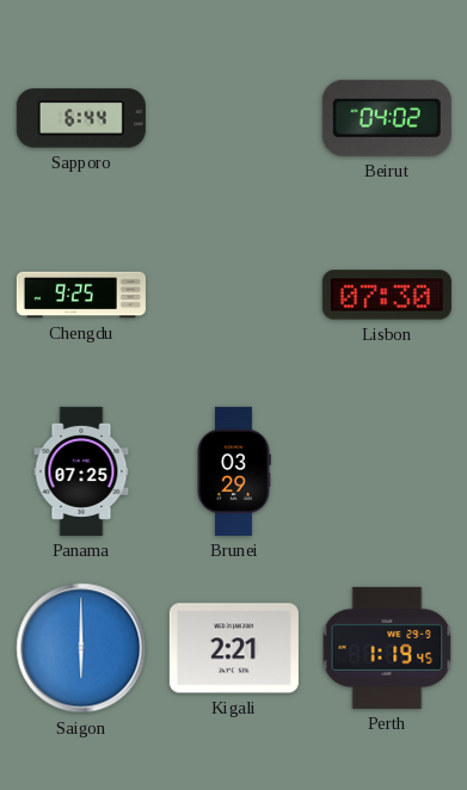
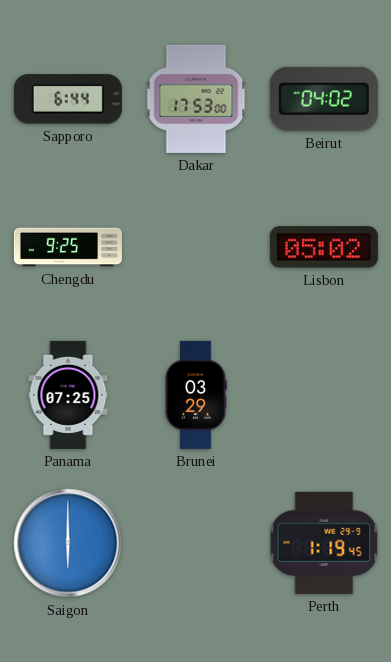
Dakar: none -> 17:53 (196, 99)
Lisbon: 07:30 -> 05:02 (324, 247)
Kigali: 2:21 -> none (234, 648)
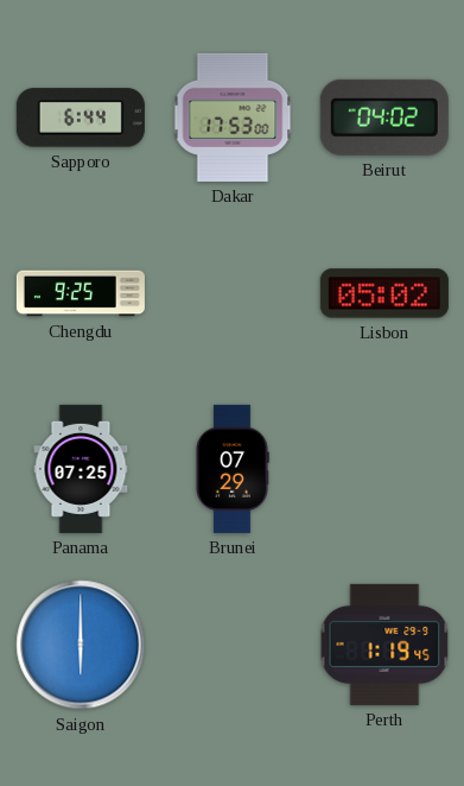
Brunei: 03:29 -> 07:29 (233, 469)
